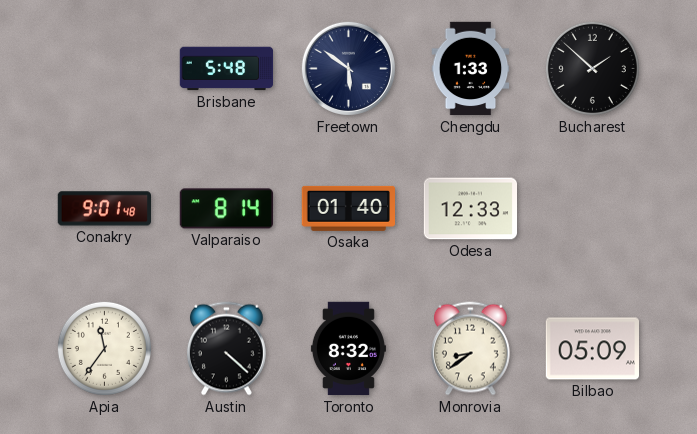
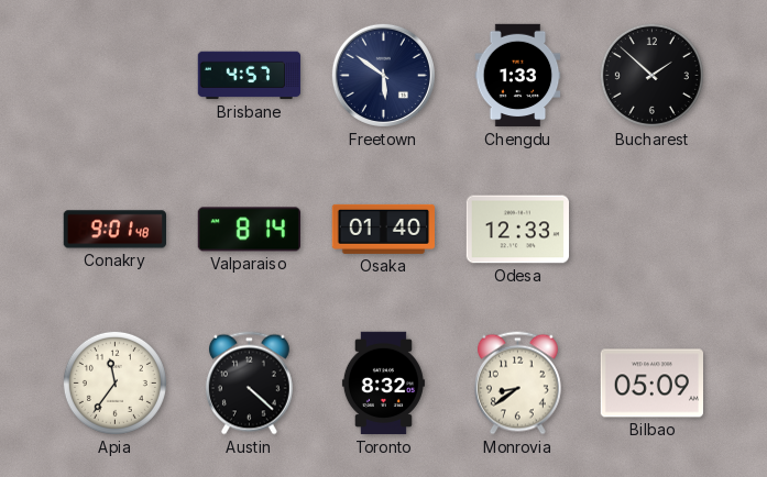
Brisbane: 5:48 -> 4:57 (250, 76)
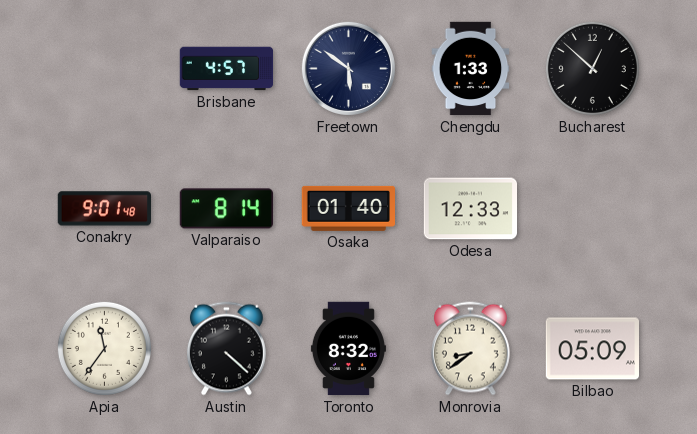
Bucharest: 1:52 -> 12:52 (592, 68)
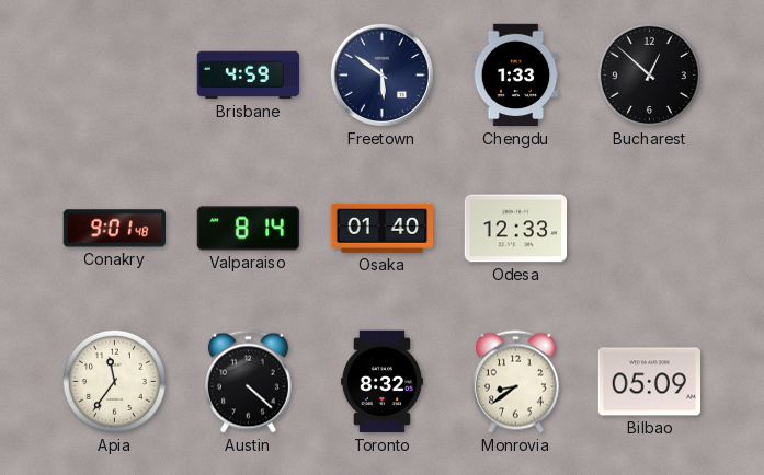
Brisbane: 4:57 -> 4:59 (249, 76)
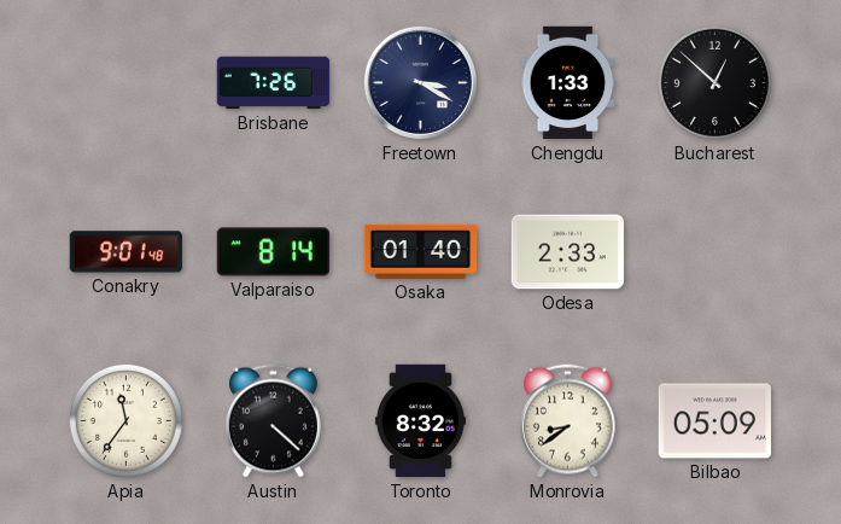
Brisbane: 4:59 -> 7:26 (274, 83)
Freetown: 5:51 -> 3:20 (420, 82)
Odesa: 12:33 -> 2:33 (567, 252)
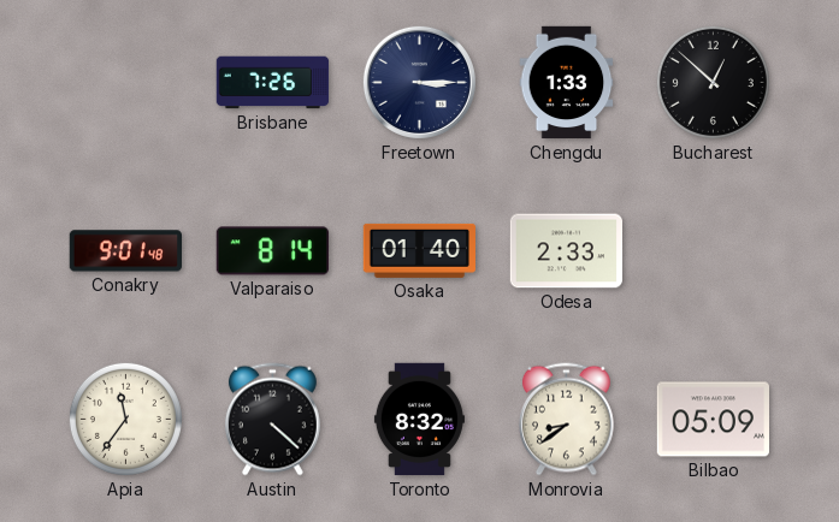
Freetown: 3:20 -> 3:15 (419, 82)
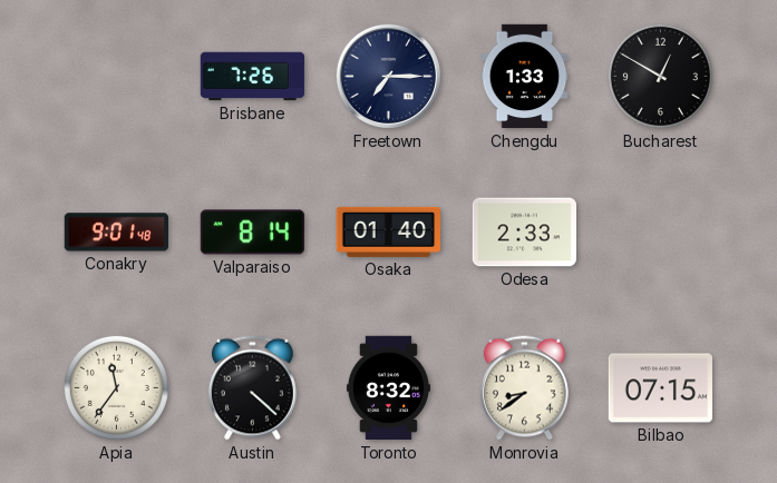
Freetown: 3:15 -> 7:15 (388, 76)
Bucharest: 12:52 -> 12:50 (660, 76)
Bilbao: 05:09 -> 07:15 (660, 388)
